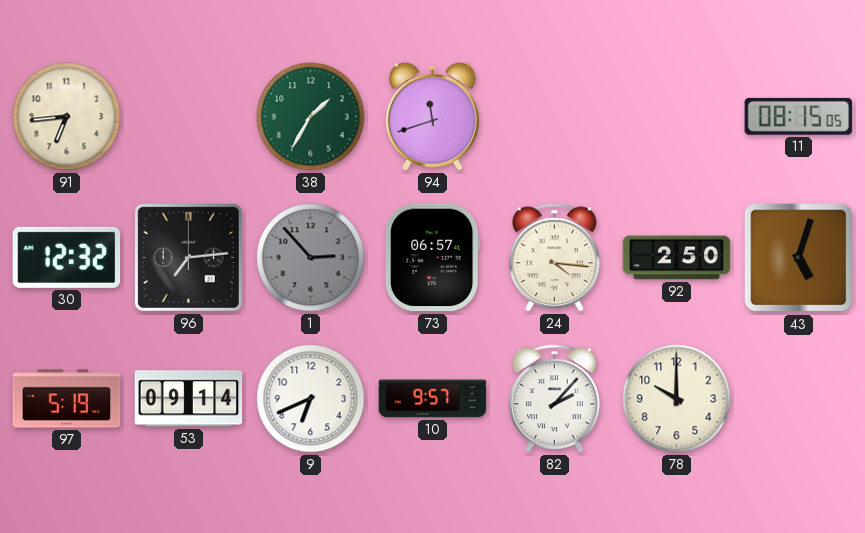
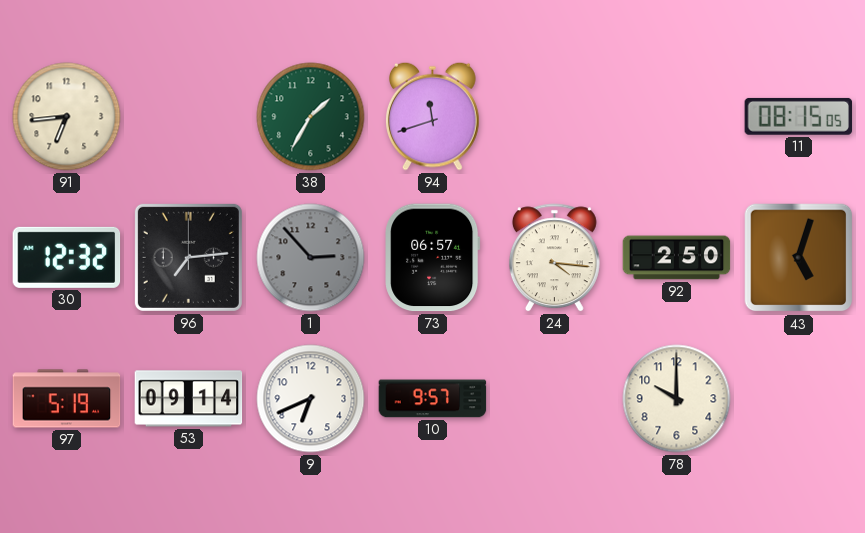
82: 2:07 -> none (554, 399)
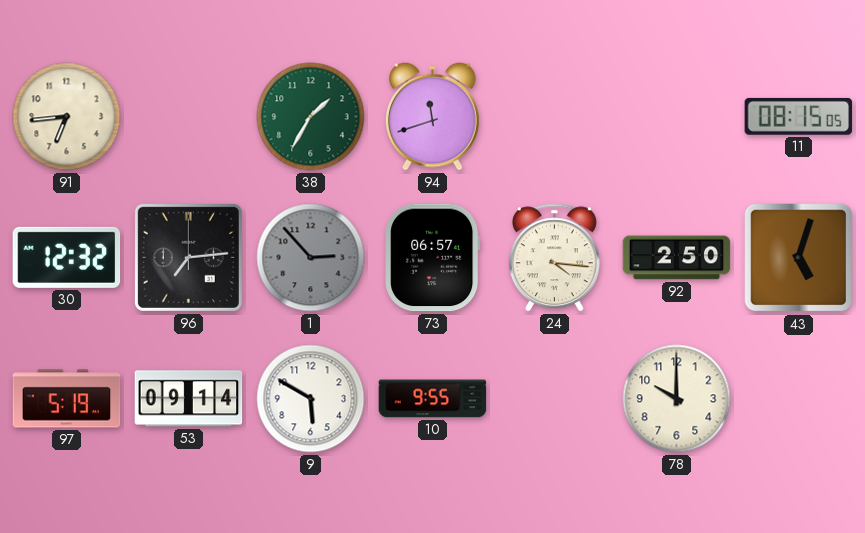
9: 6:41 -> 5:50 (311, 399)
10: 9:57 -> 9:55 (433, 399)
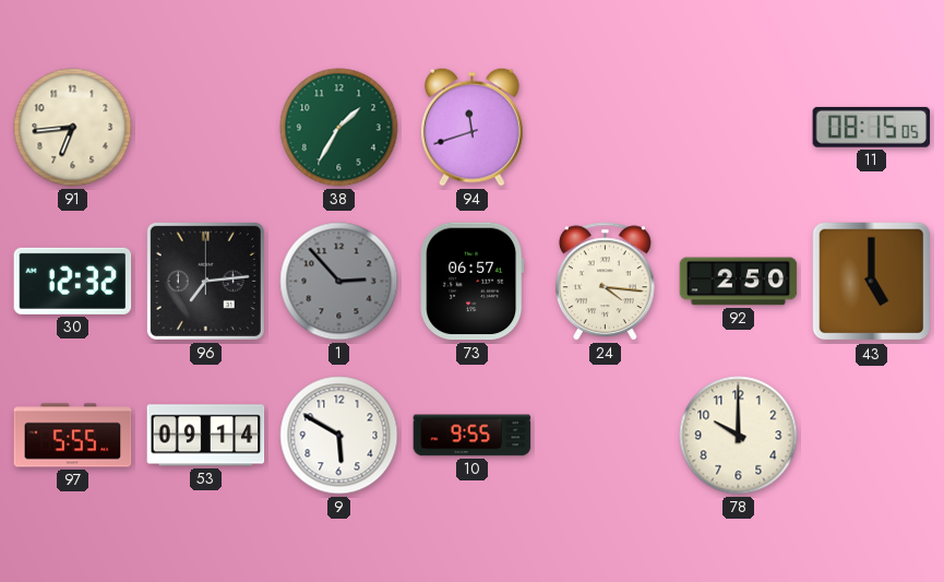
43: 5:03 -> 5:00 (872, 282)
97: 5:19 -> 5:55 (73, 436)
